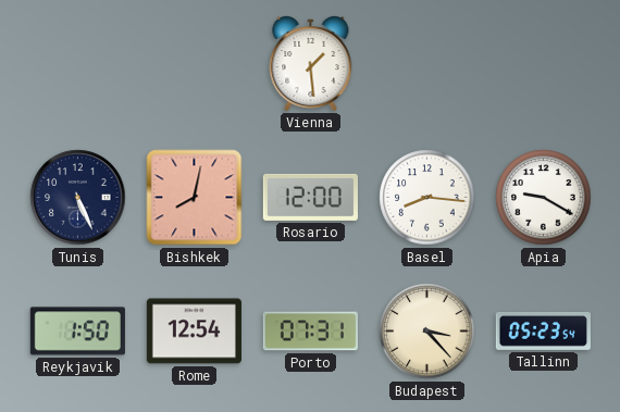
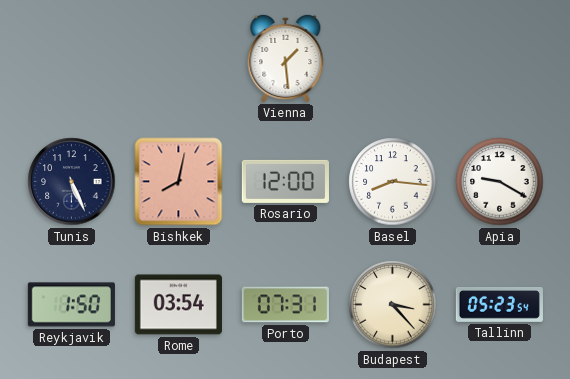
Rome: 12:54 -> 03:54 (178, 305)
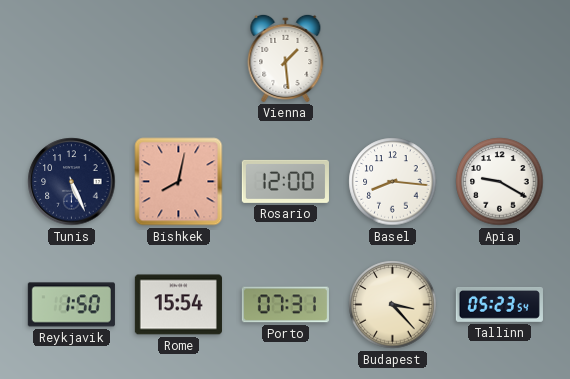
Rome: 03:54 -> 15:54 (178, 305)
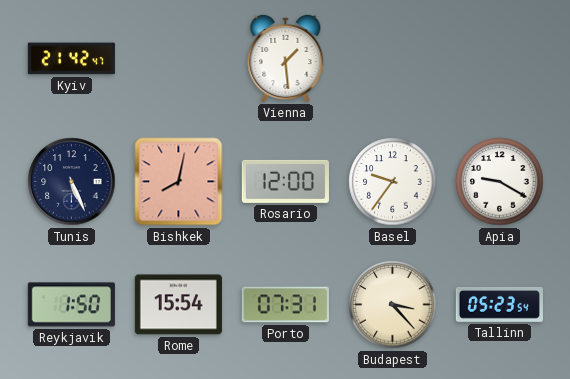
Kyiv: none -> 21:42 (71, 59)
Basel: 8:16 -> 9:36 (393, 182)
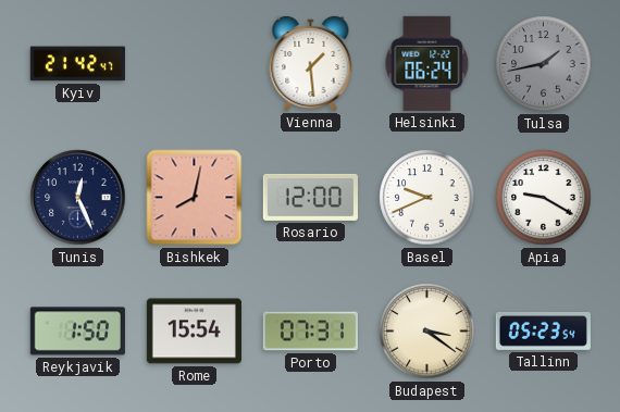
Helsinki: none -> 06:24 (427, 63)
Tulsa: none -> 1:43 (544, 64)
Tunis: 5:26 -> 12:26 (78, 198)
Basel: 9:36 -> 9:41 (427, 198)
Budapest: 3:23 -> 3:21 (427, 332)
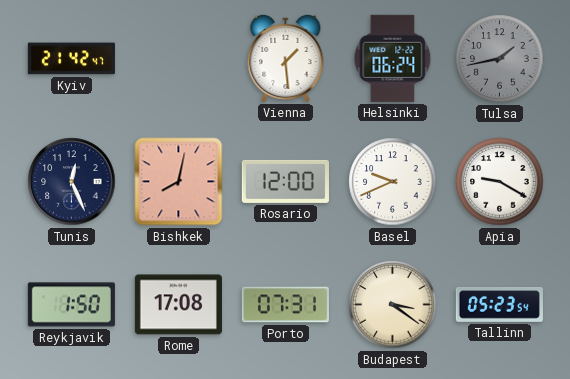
Rome: 15:54 -> 17:08 (178, 305)
